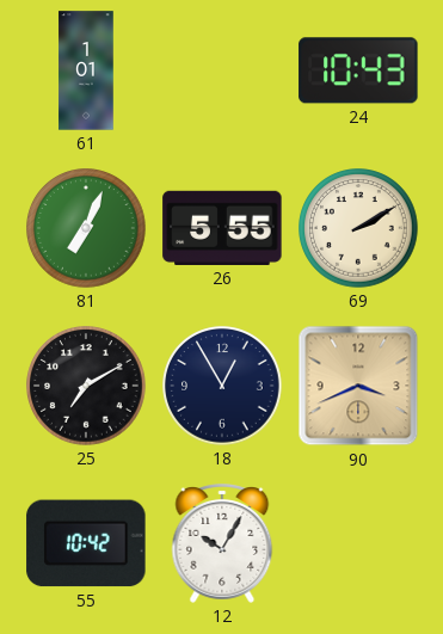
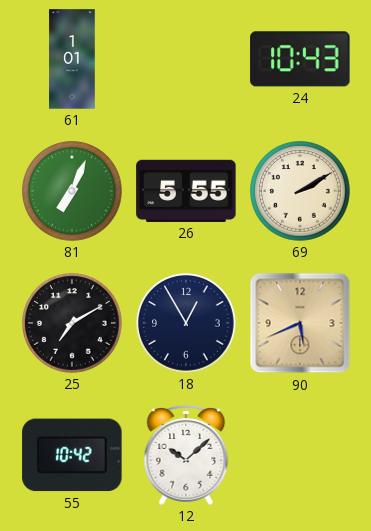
90: 3:41 -> 5:41 (300, 323)
12: 10:05 -> 10:08 (186, 456)
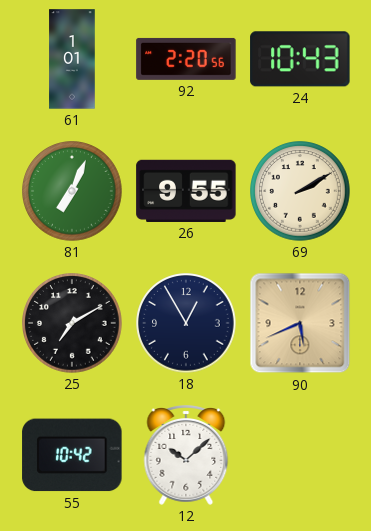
92: none -> 2:20 (186, 59)
26: 5:55 -> 9:55 (186, 191)
